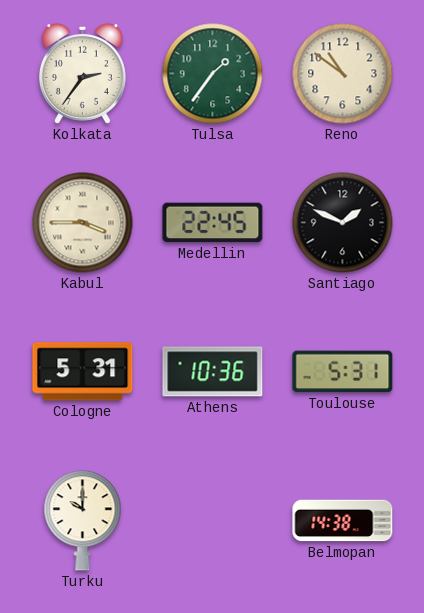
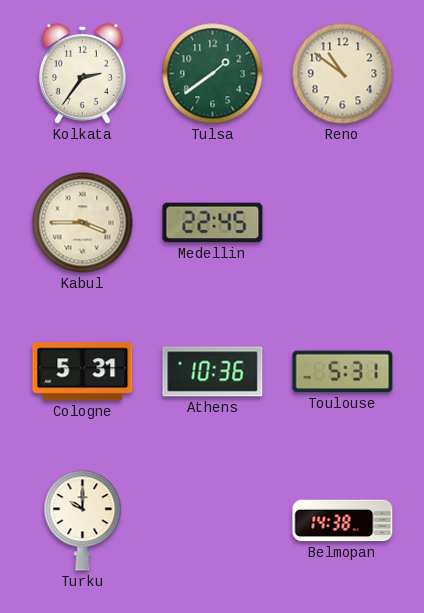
Tulsa: 1:36 -> 1:39 (213, 74)
Santiago: 1:49 -> none (343, 223)
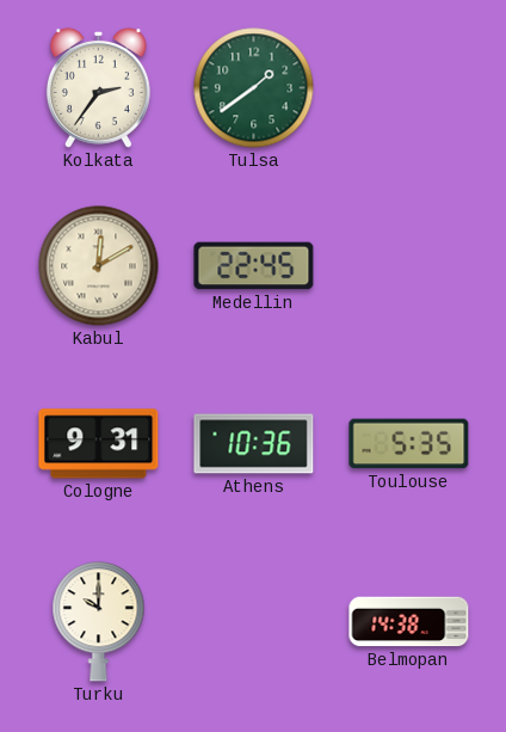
Reno: 10:51 -> none (343, 74)
Kabul: 3:45 -> 12:10 (99, 266)
Cologne: 5:31 -> 9:31 (99, 444)
Toulouse: 5:31 -> 5:35 (409, 444)
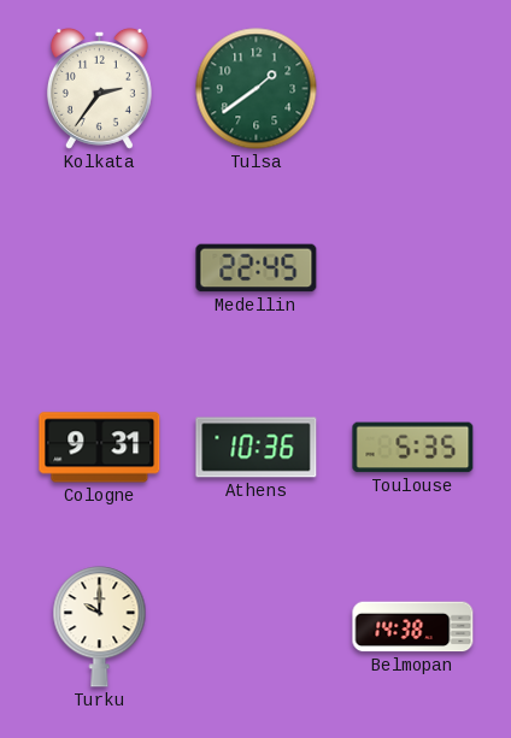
Kabul: 12:10 -> none (99, 266)
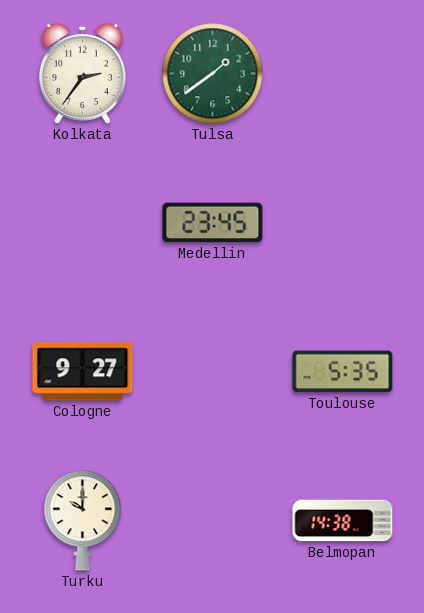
Medellin: 22:45 -> 23:45 (213, 223)
Cologne: 9:31 -> 9:27 (83, 372)
Athens: 10:36 -> none (257, 448)
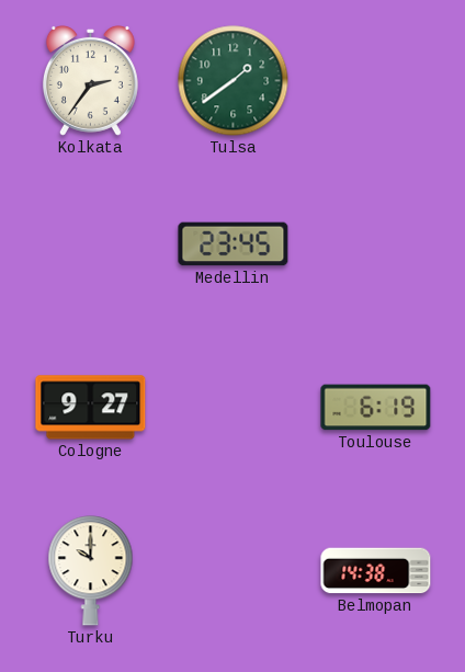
Toulouse: 5:35 -> 6:19 (376, 408)
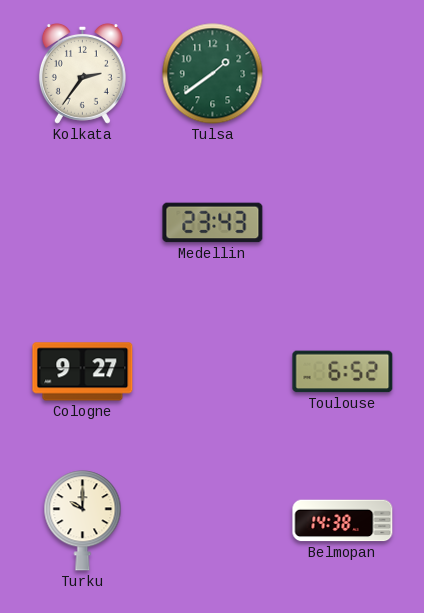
Medellin: 23:45 -> 23:43 (213, 223)
Toulouse: 6:19 -> 6:52 (343, 372)
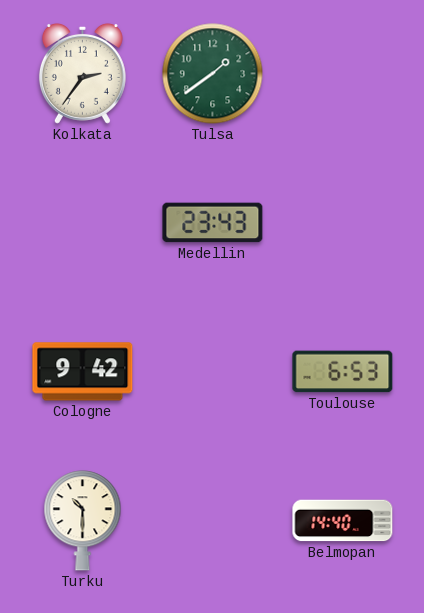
Cologne: 9:27 -> 9:42 (83, 372)
Toulouse: 6:52 -> 6:53 (343, 372)
Turku: 10:00 -> 10:30 (83, 521)
Belmopan: 14:38 -> 14:40 (343, 521)
